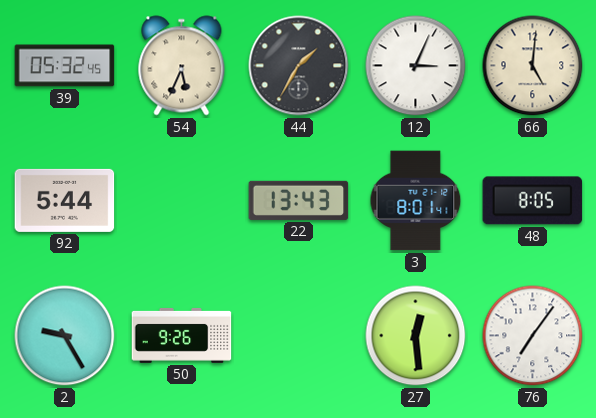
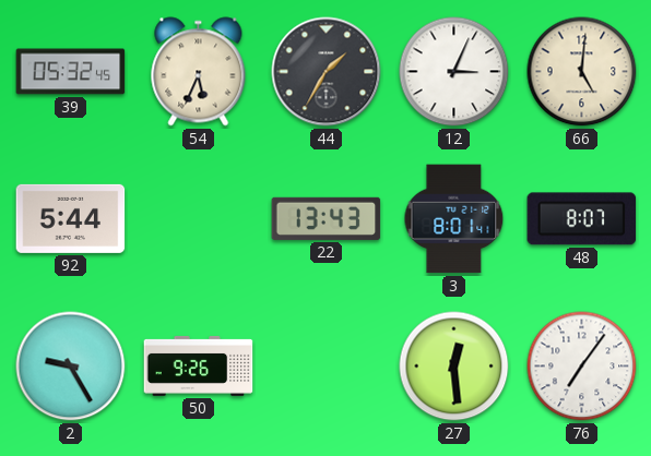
48: 8:05 -> 8:07 (582, 219)
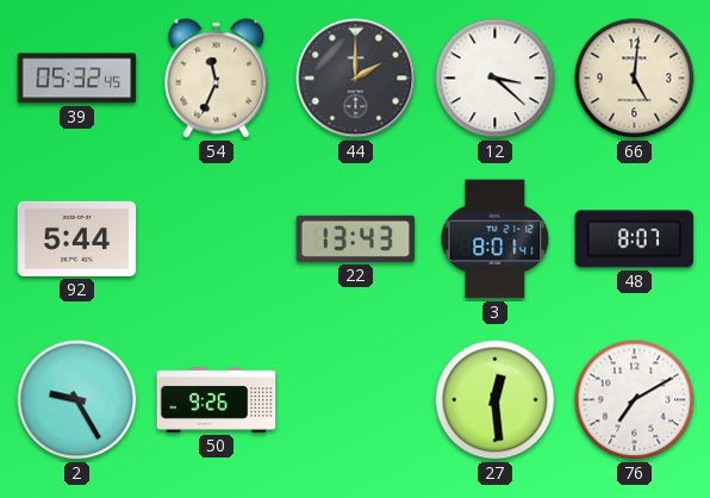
54: 5:34 -> 11:34 (217, 79)
44: 1:35 -> 2:00 (356, 79)
12: 3:04 -> 3:22 (496, 79)
76: 7:06 -> 7:10 (635, 400)
